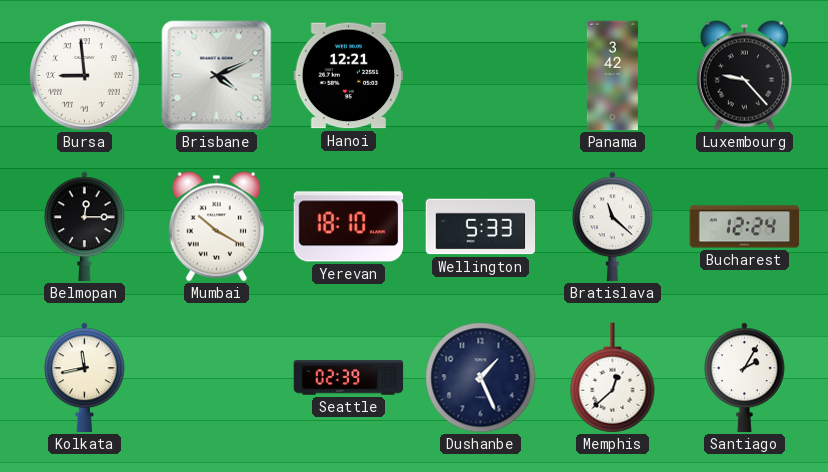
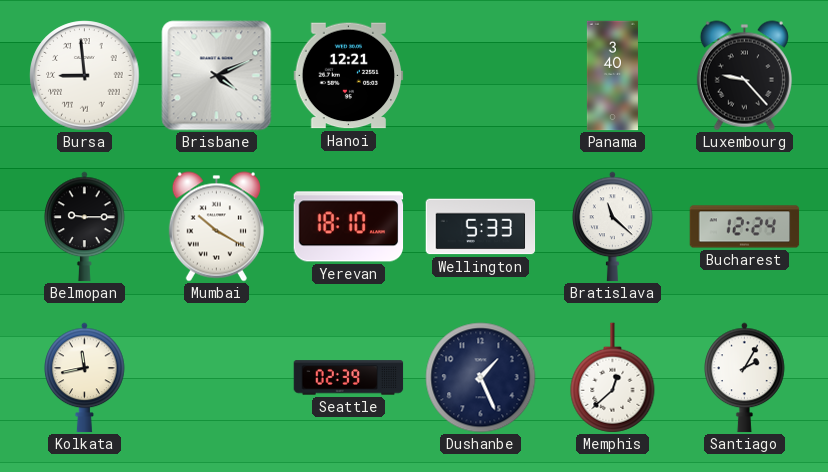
Panama: 3:42 -> 3:40 (612, 76)
Belmopan: 12:15 -> 9:15 (85, 227)
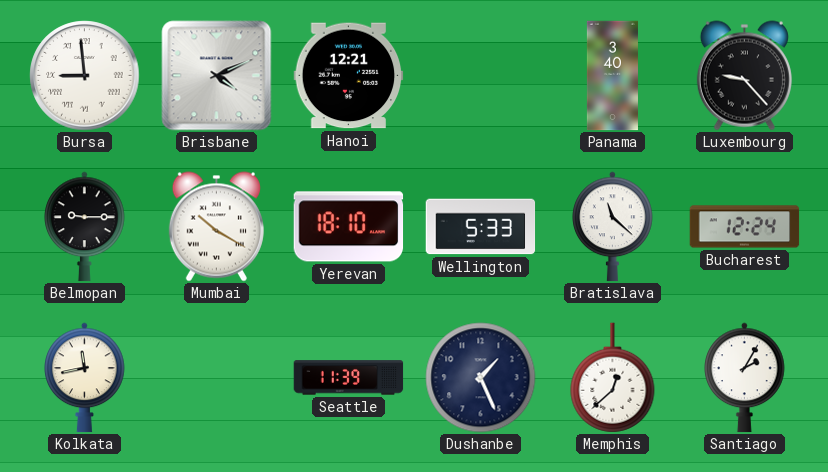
Seattle: 02:39 -> 11:39 (349, 378)
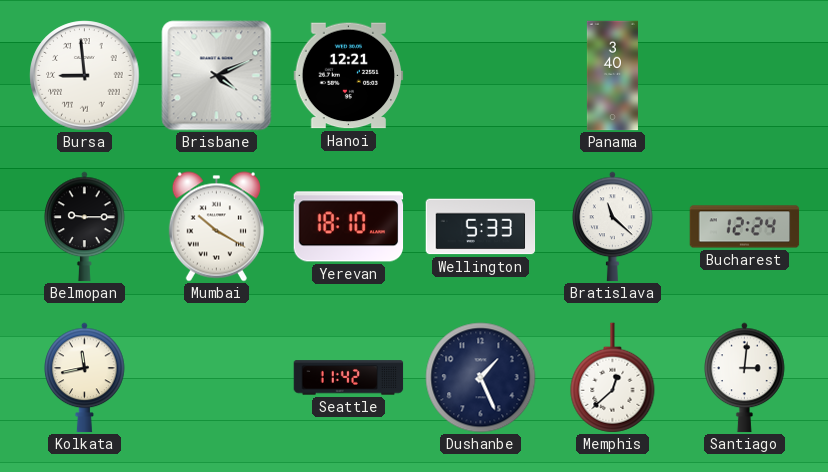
Luxembourg: 9:23 -> none (744, 76)
Seattle: 11:39 -> 11:42 (349, 378)
Santiago: 2:05 -> 3:01 (745, 378)
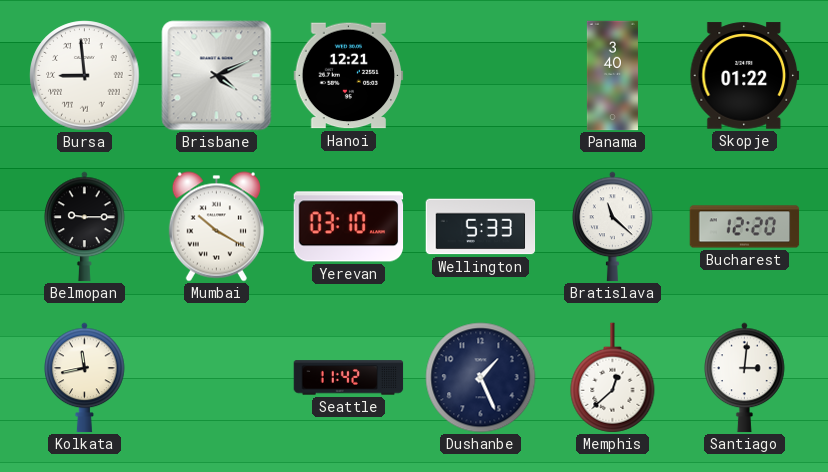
Skopje: none -> 01:22 (745, 76)
Yerevan: 18:10 -> 03:10 (349, 227)
Bucharest: 12:24 -> 12:20 (745, 227)
